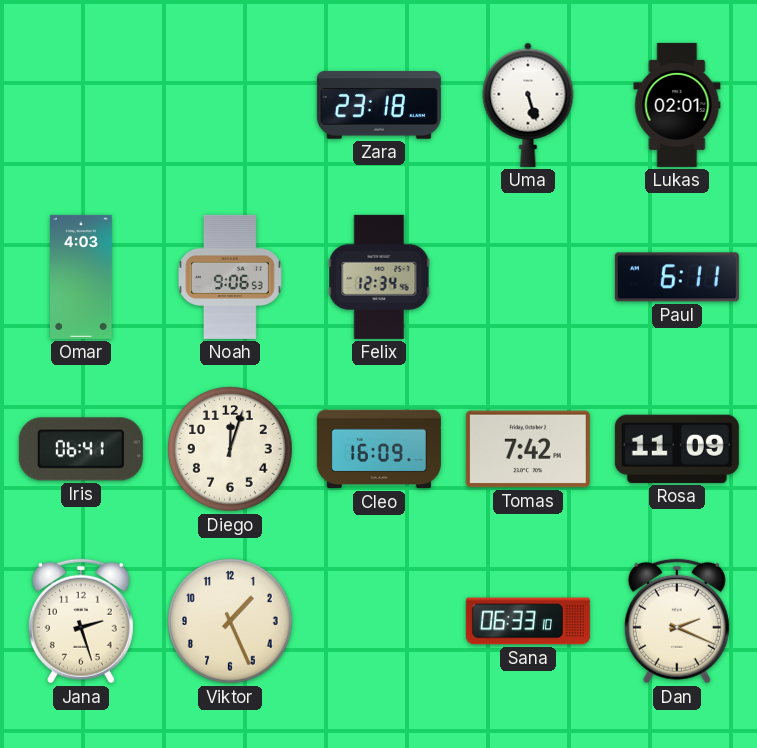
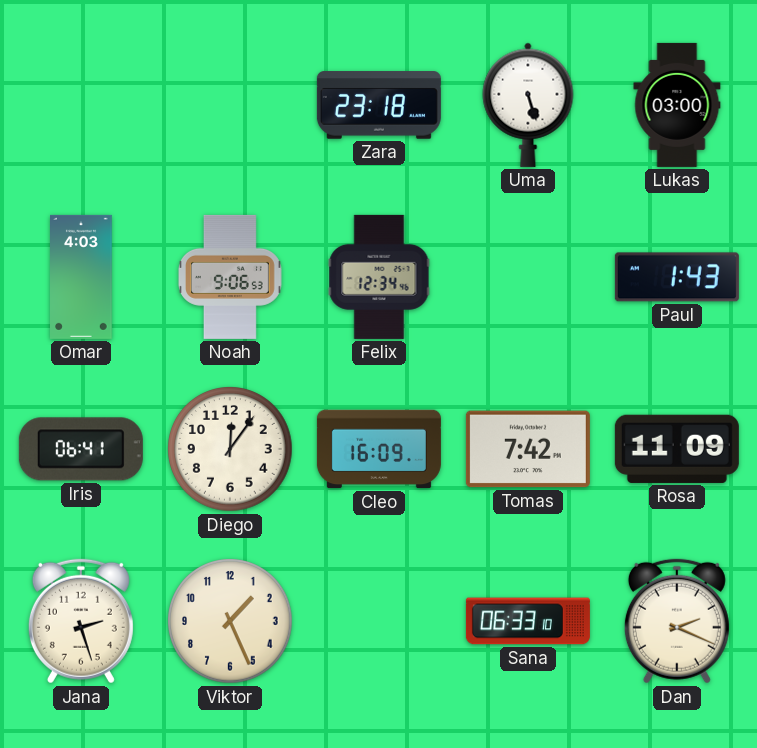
Lukas: 02:01 -> 03:00 (677, 105)
Paul: 6:11 -> 1:43 (677, 277)
Diego: 12:03 -> 12:06 (230, 449)
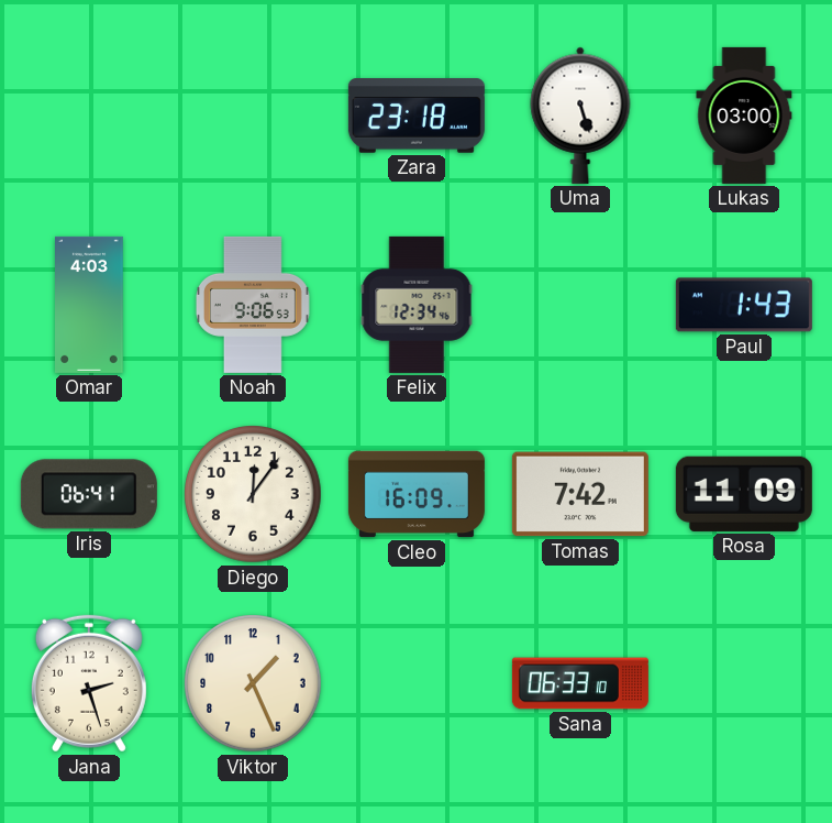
Dan: 2:19 -> none (677, 621)
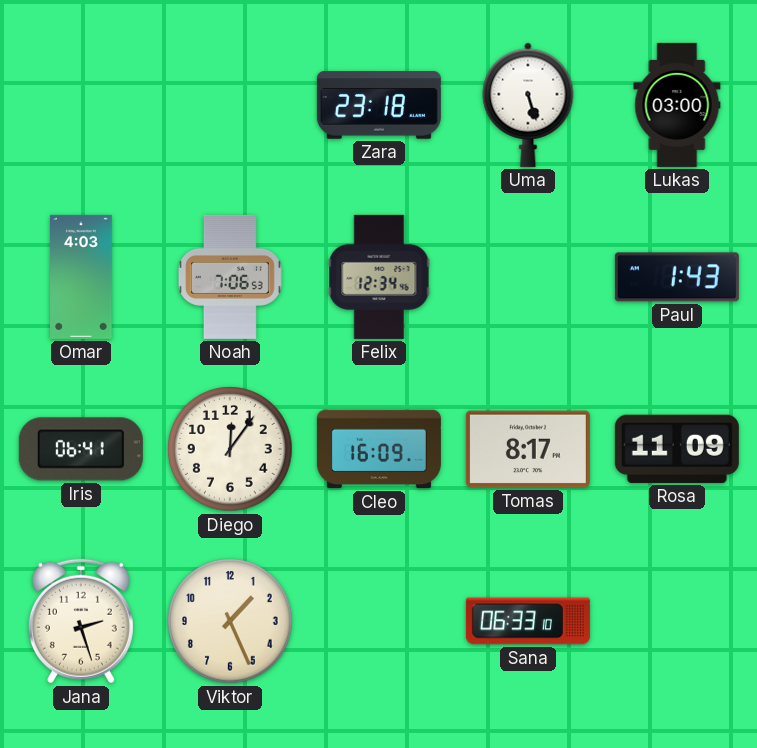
Noah: 9:06 -> 7:06 (230, 277)
Tomas: 7:42 -> 8:17 (528, 449)
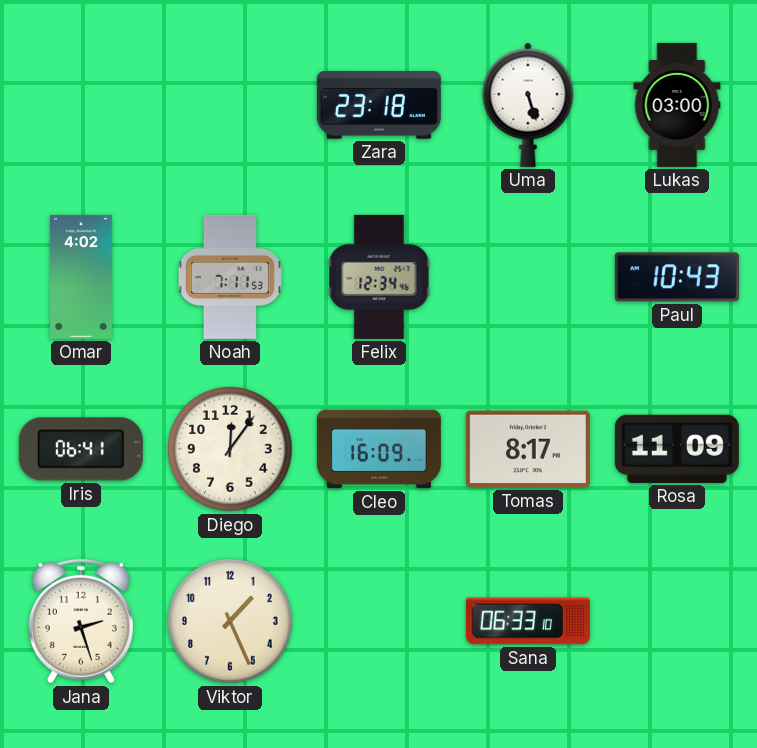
Omar: 4:03 -> 4:02 (82, 277)
Noah: 7:06 -> 7:11 (230, 277)
Paul: 1:43 -> 10:43 (677, 277)
